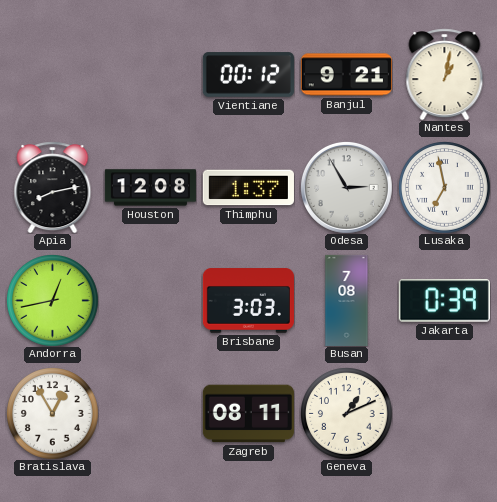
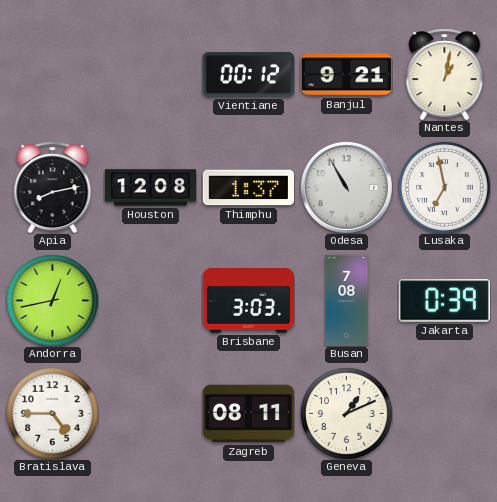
Odesa: 2:55 -> 10:55 (346, 187)
Bratislava: 12:55 -> 4:45 (53, 414)
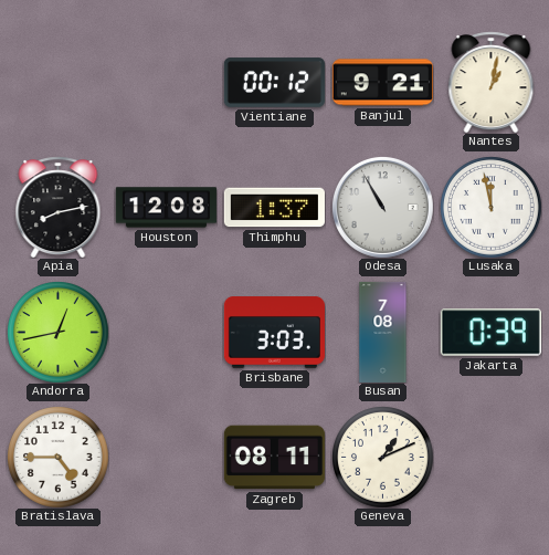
Lusaka: 6:58 -> 11:58 (492, 208)
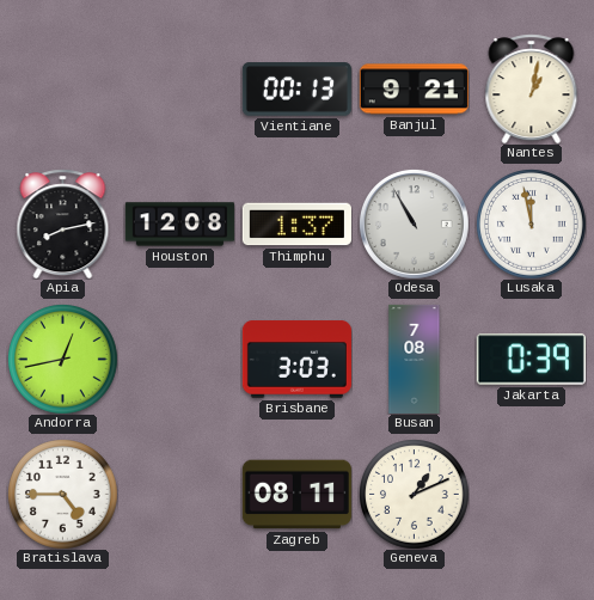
Vientiane: 00:12 -> 00:13 (296, 90)
